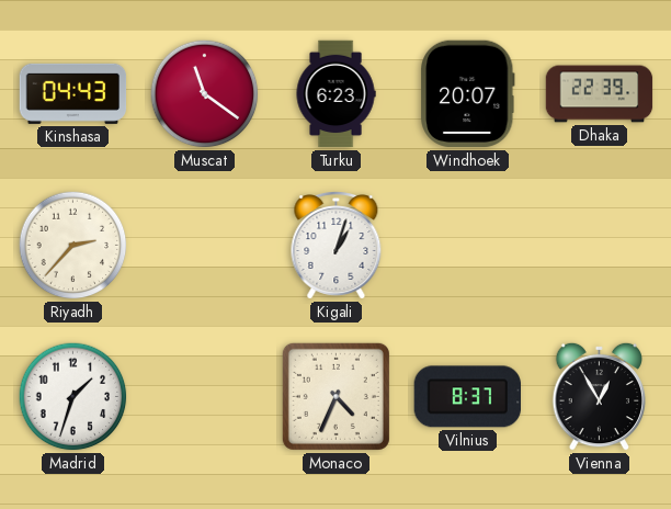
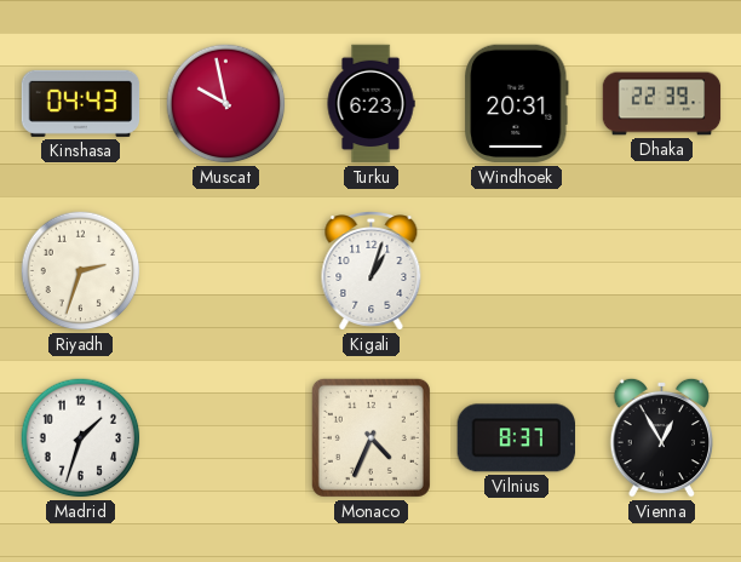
Muscat: 11:21 -> 9:58 (226, 104)
Windhoek: 20:07 -> 20:31 (517, 104)
Riyadh: 2:37 -> 2:33 (81, 271)
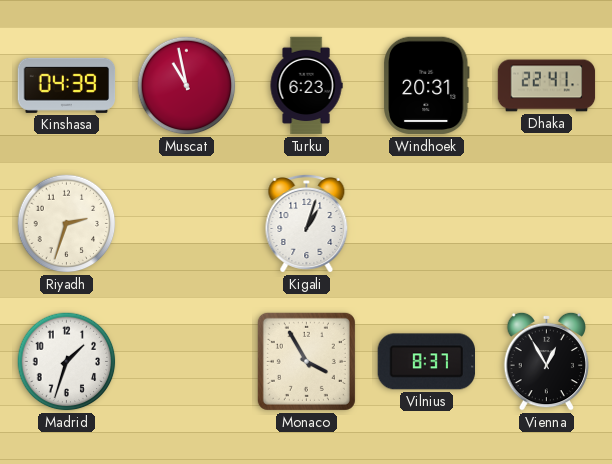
Kinshasa: 04:43 -> 04:39 (67, 85)
Muscat: 9:58 -> 10:58 (187, 86)
Dhaka: 22:39 -> 22:41 (547, 86)
Monaco: 4:34 -> 3:55 (306, 361)
